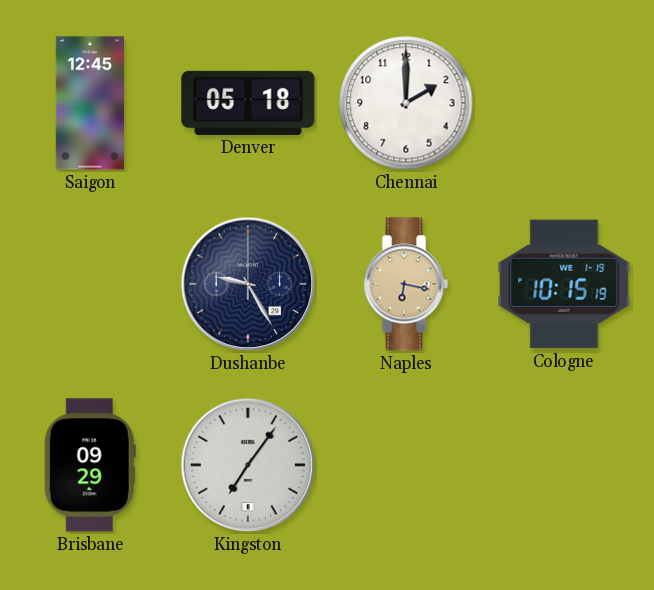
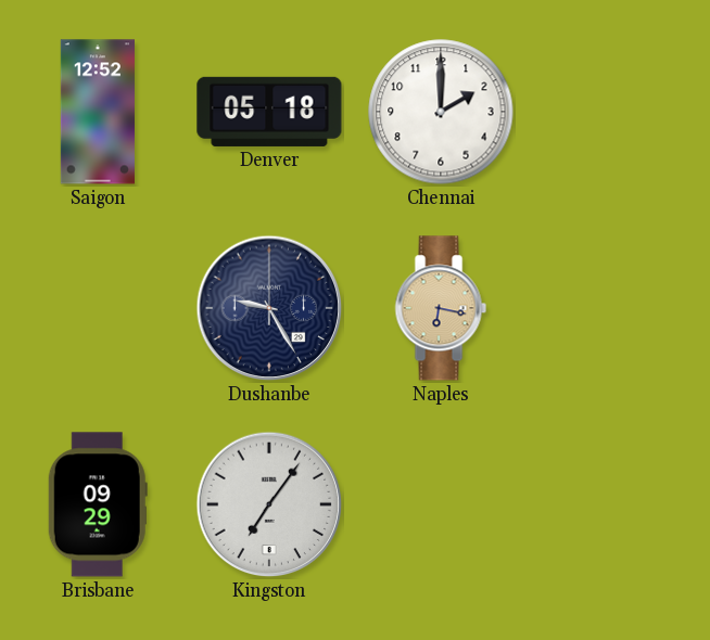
Saigon: 12:45 -> 12:52 (98, 112)
Cologne: 10:15 -> none (564, 284)
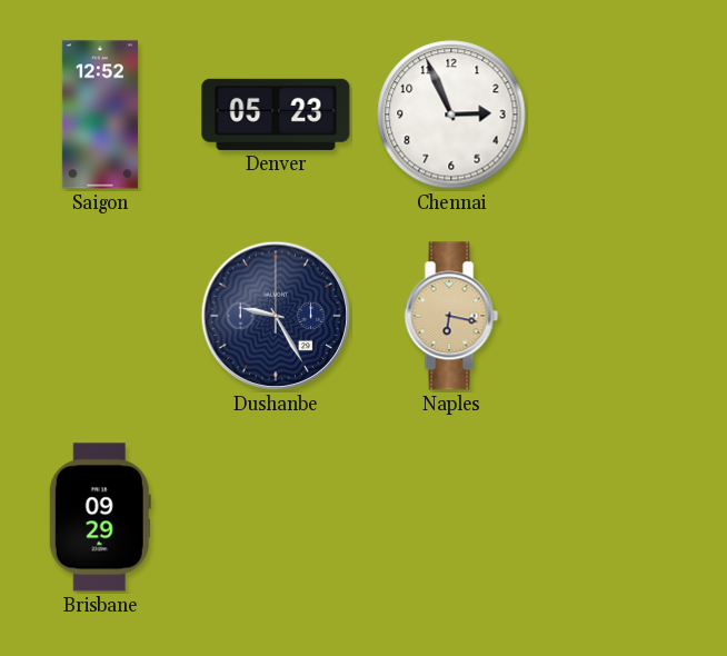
Denver: 05:18 -> 05:23 (276, 115)
Chennai: 2:00 -> 2:56 (451, 115)
Kingston: 7:06 -> none (269, 504)
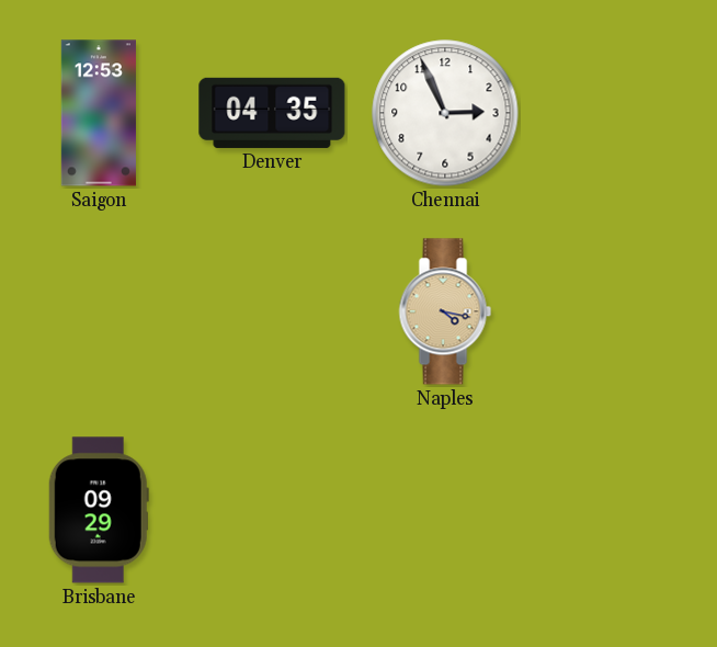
Saigon: 12:52 -> 12:53 (99, 113)
Denver: 05:23 -> 04:35 (272, 113)
Dushanbe: 9:25 -> none (276, 316)
Naples: 6:17 -> 4:17 (445, 311)
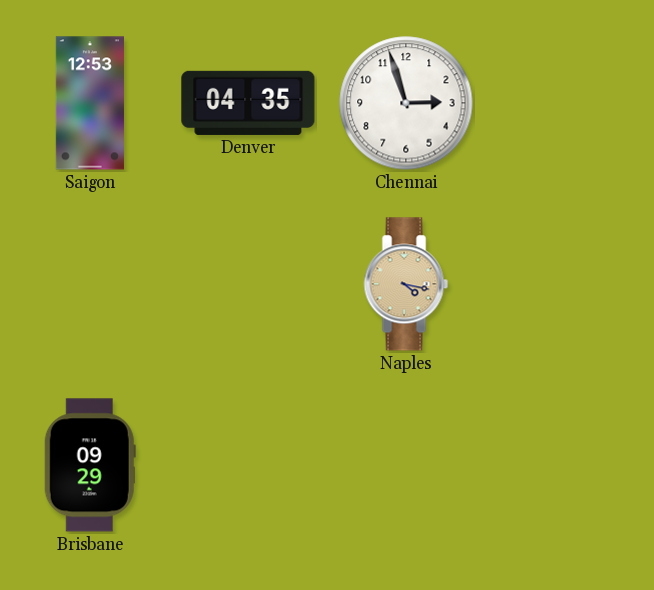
Chennai: 2:56 -> 2:57 (406, 103)
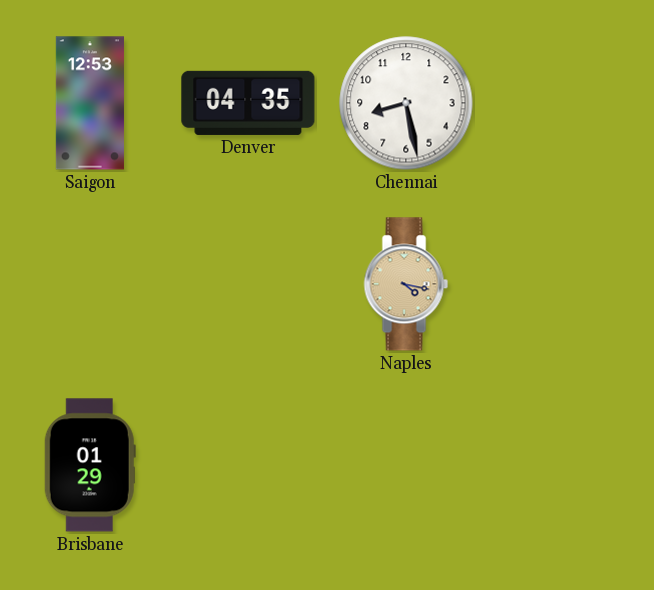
Chennai: 2:57 -> 8:28 (406, 103)
Brisbane: 09:29 -> 01:29 (90, 465)
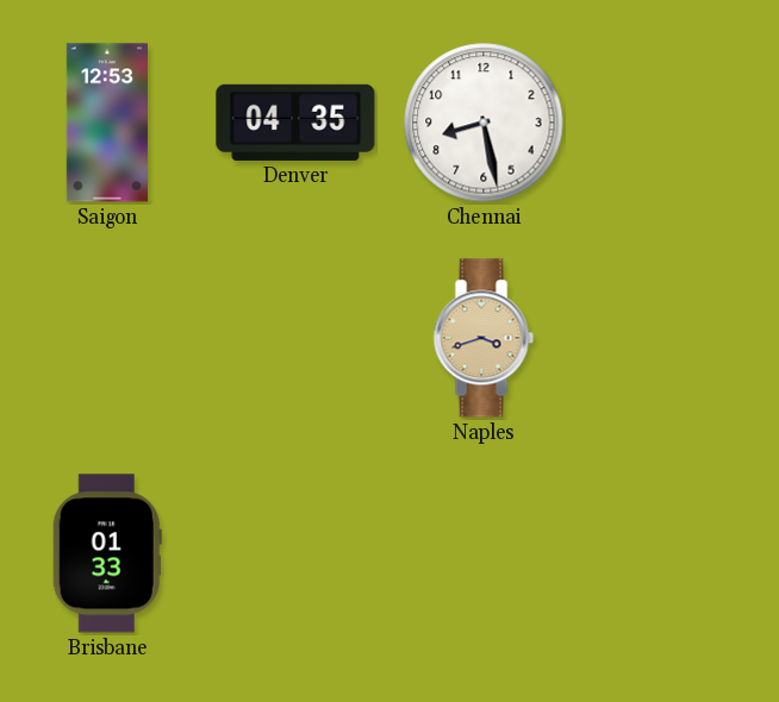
Naples: 4:17 -> 3:42 (484, 338)
Brisbane: 01:29 -> 01:33 (107, 553)
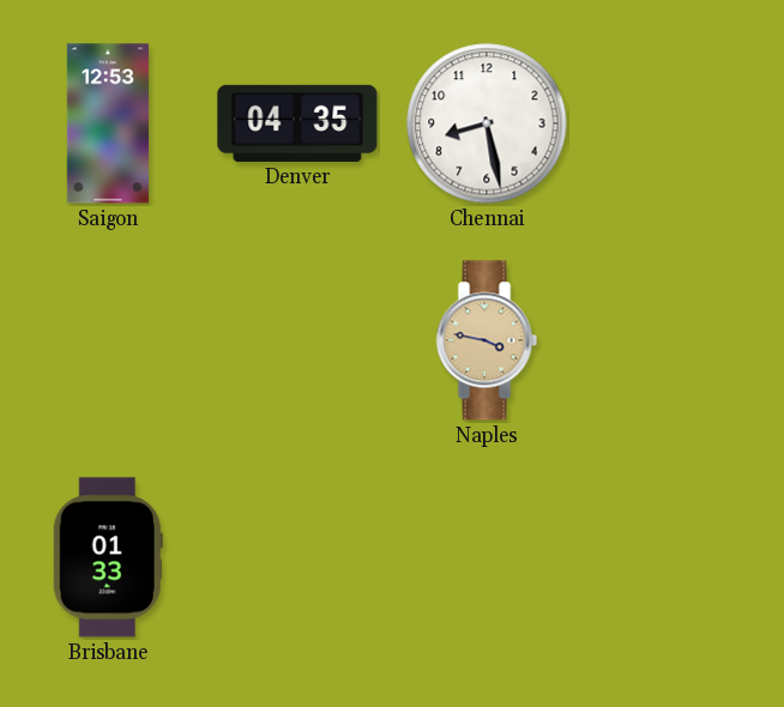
Naples: 3:42 -> 3:47 (487, 340)
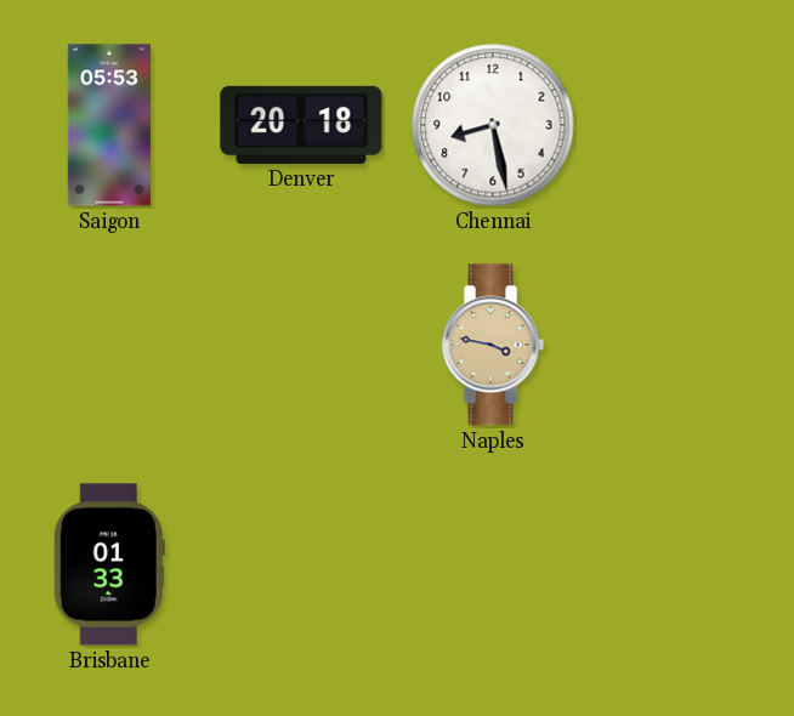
Saigon: 12:53 -> 05:53 (109, 125)
Denver: 04:35 -> 20:18 (301, 125)
